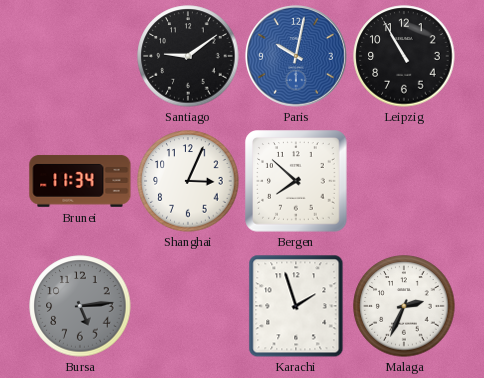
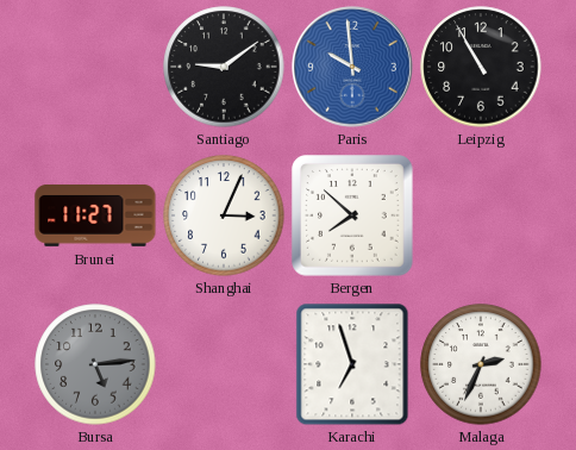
Paris: 10:02 -> 9:59 (353, 68)
Brunei: 11:34 -> 11:27 (95, 215)
Karachi: 1:57 -> 6:57 (352, 364)
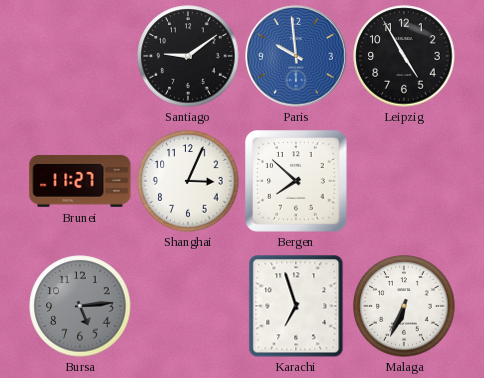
Leipzig: 10:55 -> 4:55 (404, 56)
Malaga: 2:34 -> 6:34 (404, 306)
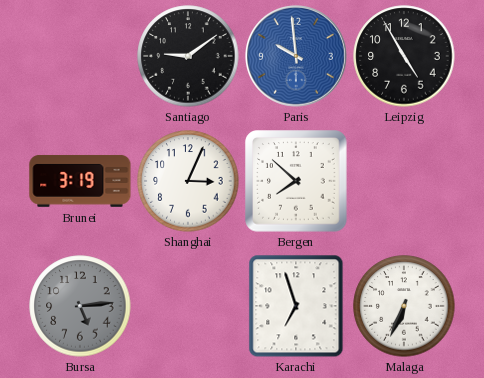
Brunei: 11:27 -> 3:19 (80, 181)
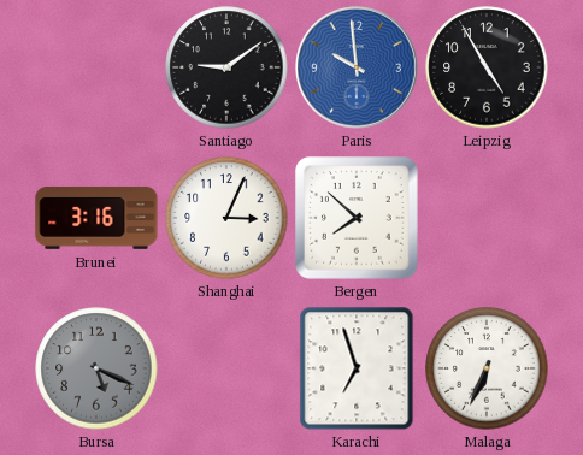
Brunei: 3:19 -> 3:16 (96, 218)
Bursa: 5:14 -> 5:19 (96, 368)
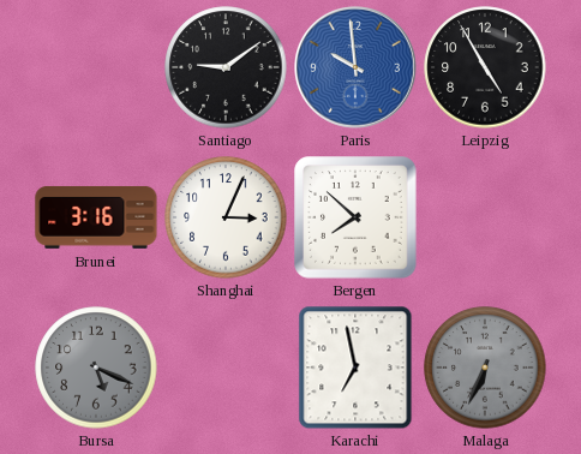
Karachi: 6:57 -> 6:58 (355, 368)
Malaga dial: white -> grey (485, 368)
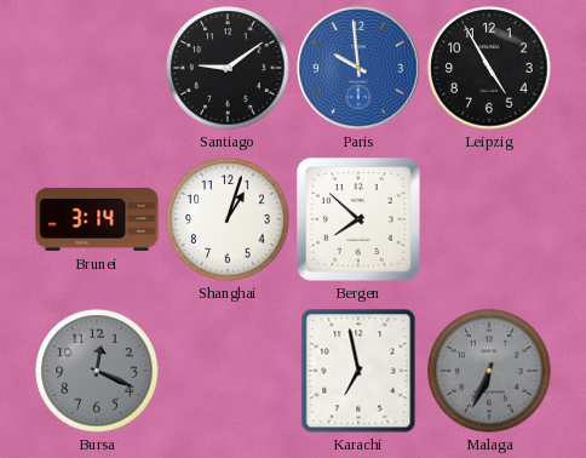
Brunei: 3:16 -> 3:14 (97, 219)
Shanghai: 3:04 -> 1:03 (228, 219)
Bursa: 5:19 -> 12:19 (97, 371)
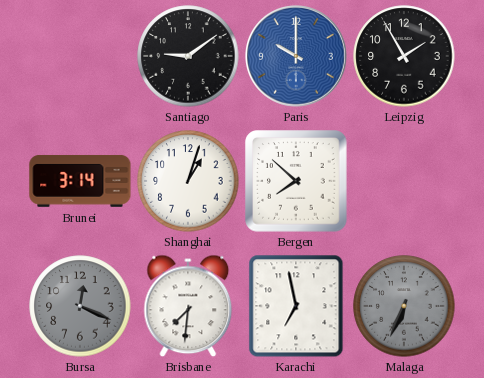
Paris: 9:59 -> 10:00 (297, 57)
Leipzig: 4:55 -> 1:55 (404, 56)
Brisbane: none -> 7:31 (188, 306)
